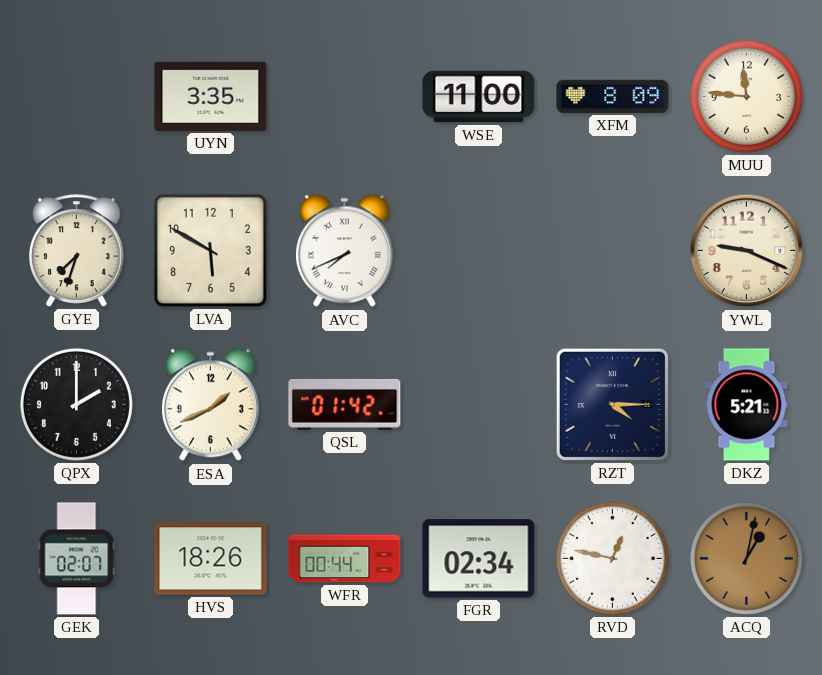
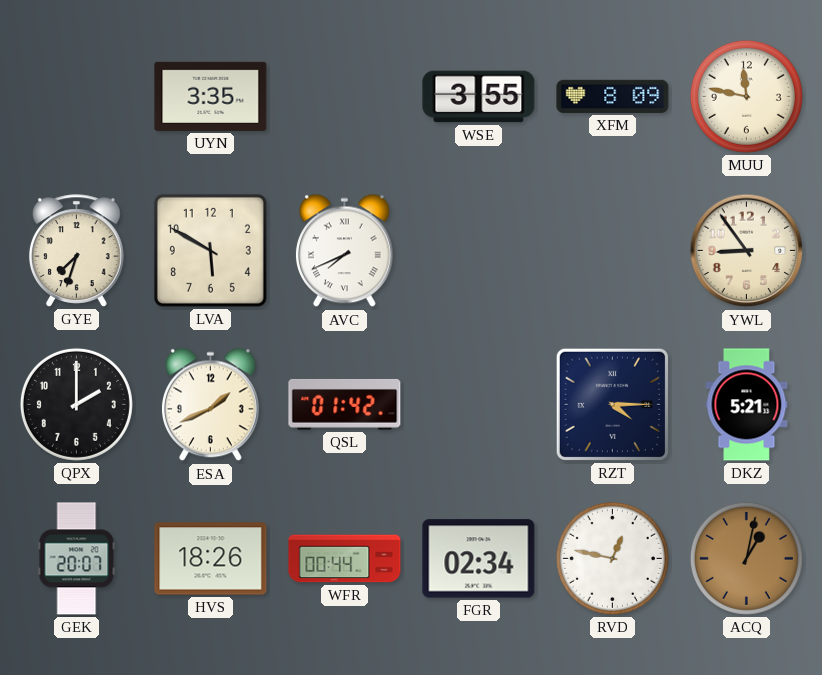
WSE: 11:00 -> 3:55 (479, 97)
MUU: 11:46 -> 11:47 (746, 96)
YWL: 9:19 -> 8:54 (747, 251)
GEK: 02:07 -> 20:07 (77, 559)
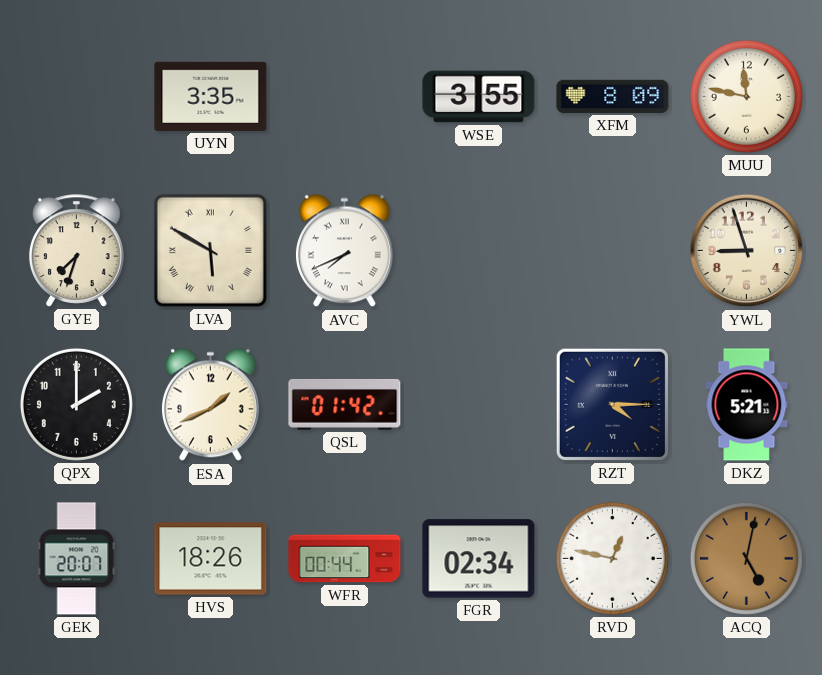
LVA numerals: Arabic -> Roman (210, 250)
YWL: 8:54 -> 8:57 (747, 251)
ACQ: 1:02 -> 5:02 (746, 558)
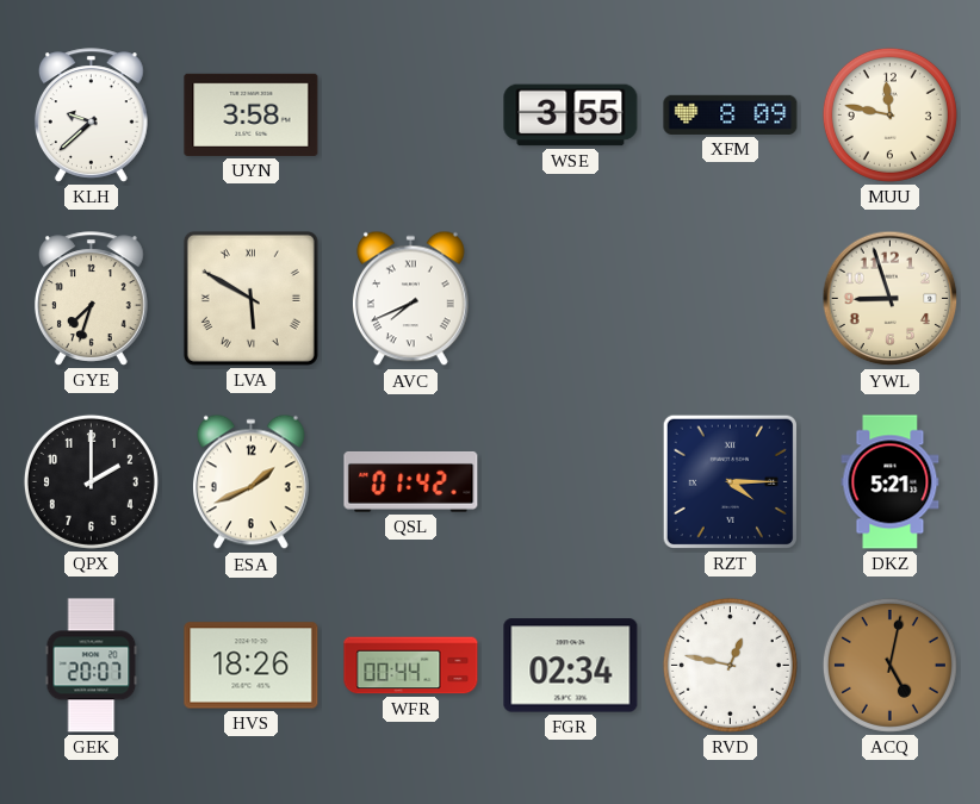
KLH: none -> 9:38 (91, 116)
UYN: 3:35 -> 3:58 (252, 114)
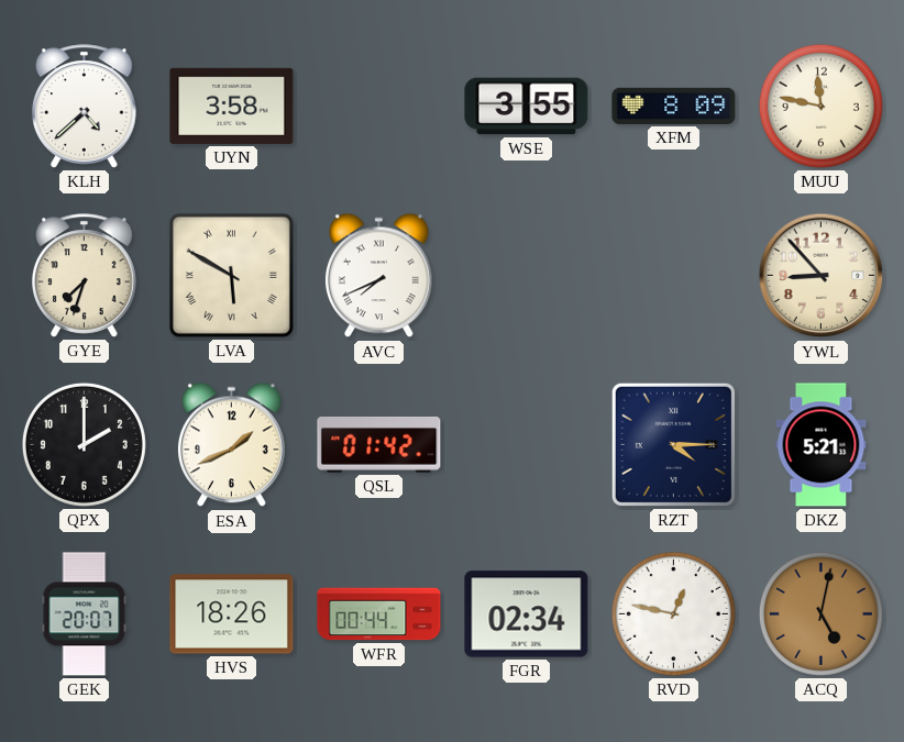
KLH: 9:38 -> 4:38 (84, 107)
YWL: 8:57 -> 8:53 (822, 276)
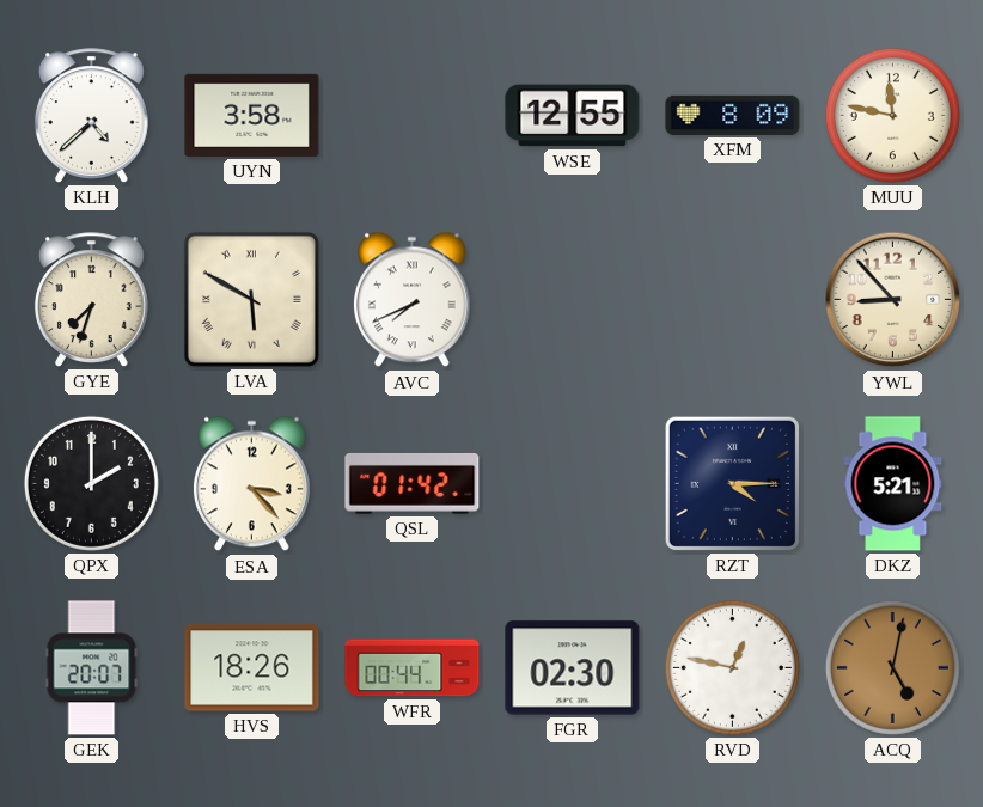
WSE: 3:55 -> 12:55 (573, 116)
ESA: 1:41 -> 3:23 (251, 484)
FGR: 02:34 -> 02:30 (573, 668)
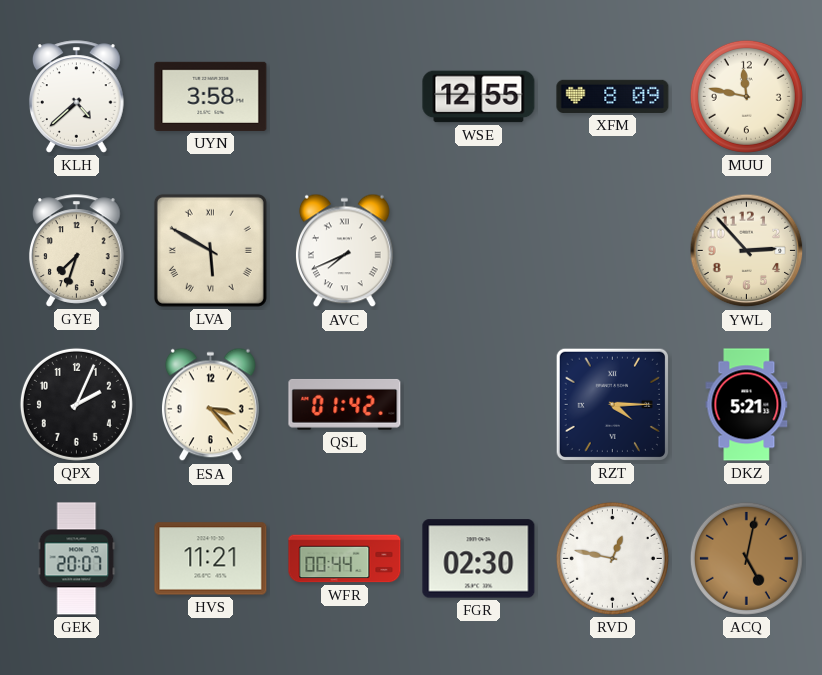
YWL: 8:53 -> 2:53 (747, 251)
QPX: 2:00 -> 2:04 (76, 404)
HVS: 18:26 -> 11:21 (211, 559)
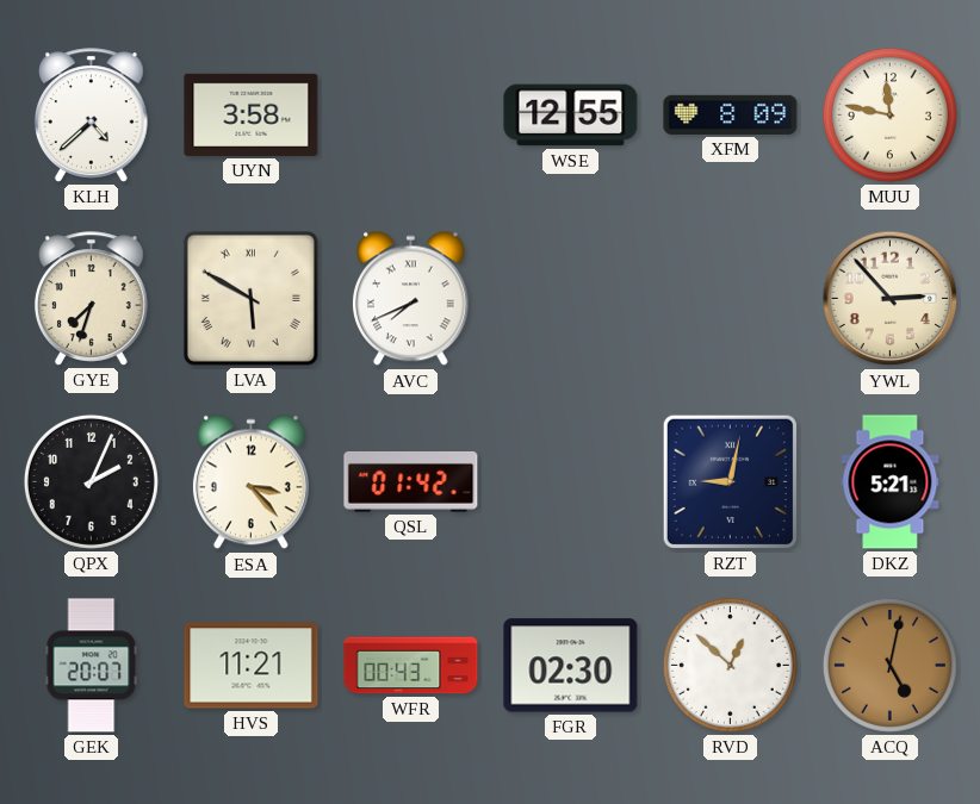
RZT: 4:15 -> 9:02 (730, 481)
WFR: 00:44 -> 00:43 (411, 666)
RVD: 12:47 -> 12:52 (730, 665)
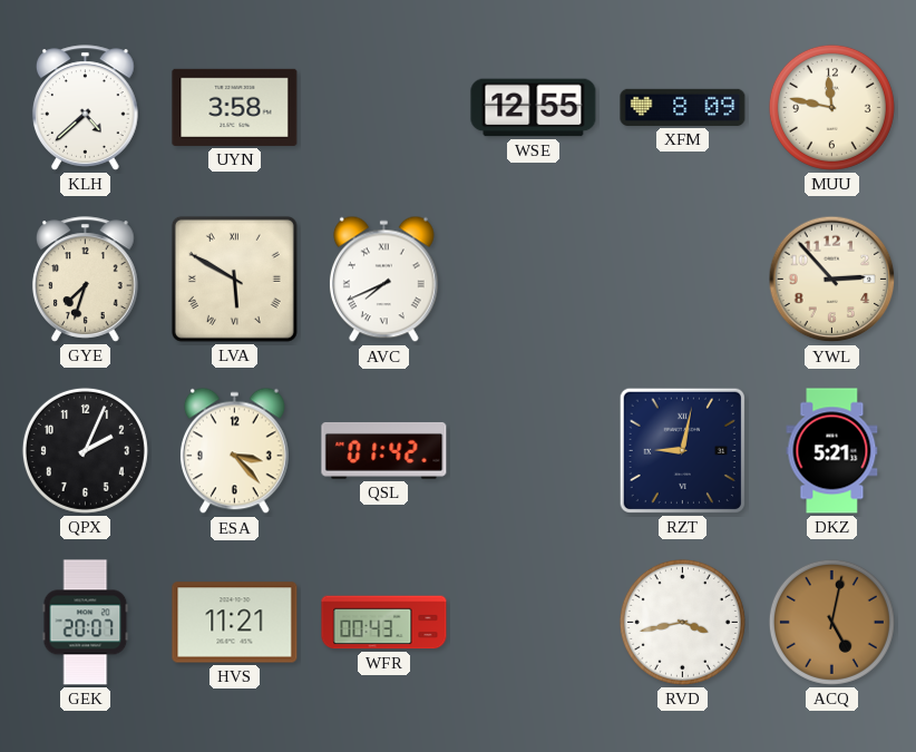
FGR: 02:30 -> none (571, 666)
RVD: 12:52 -> 3:43 (682, 622)
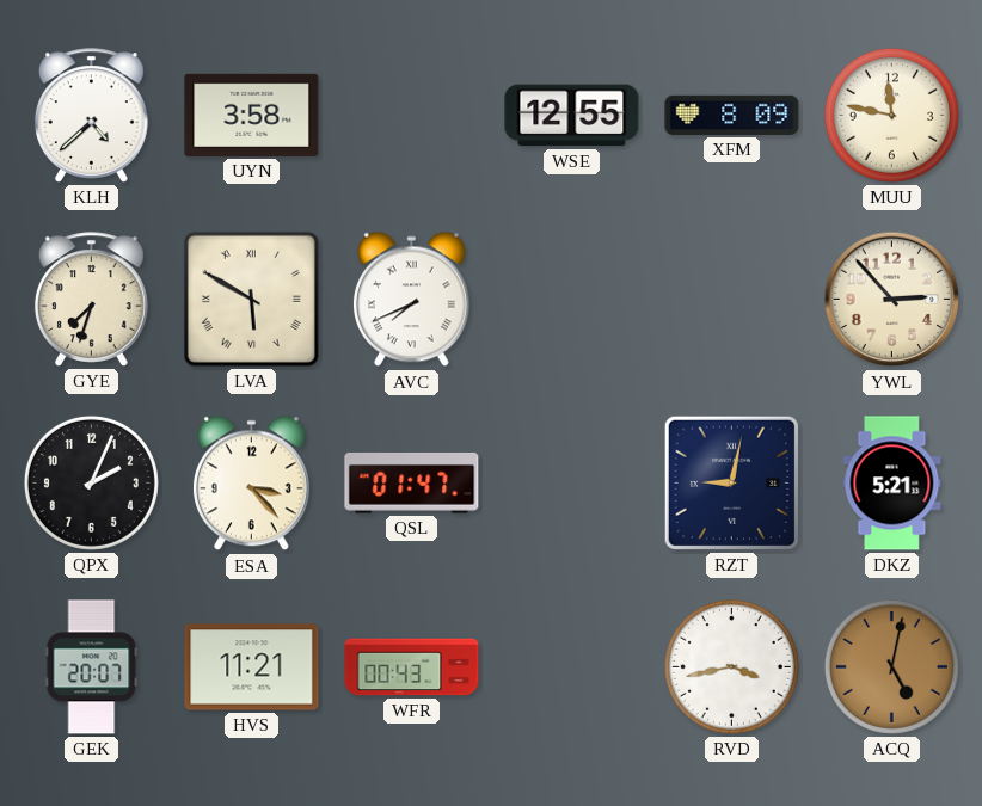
QSL: 01:42 -> 01:47 (412, 482)
